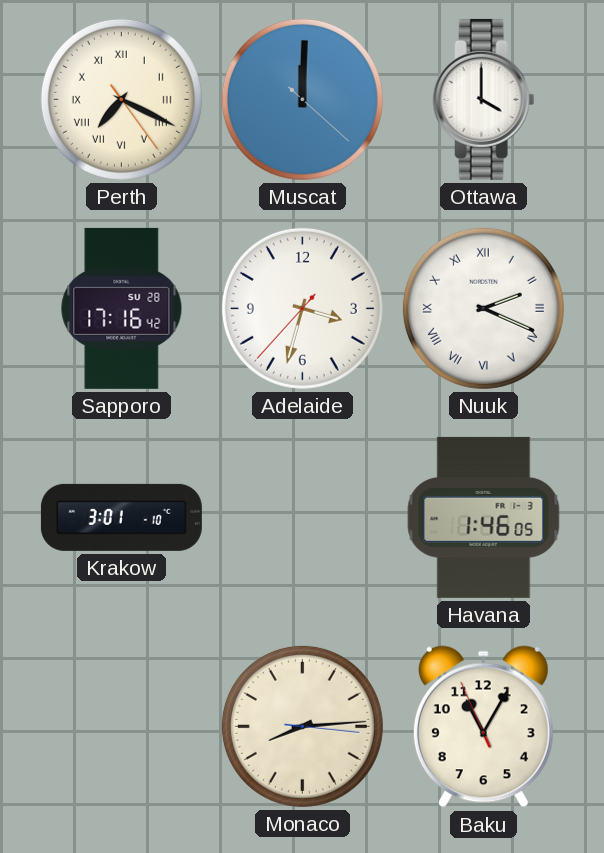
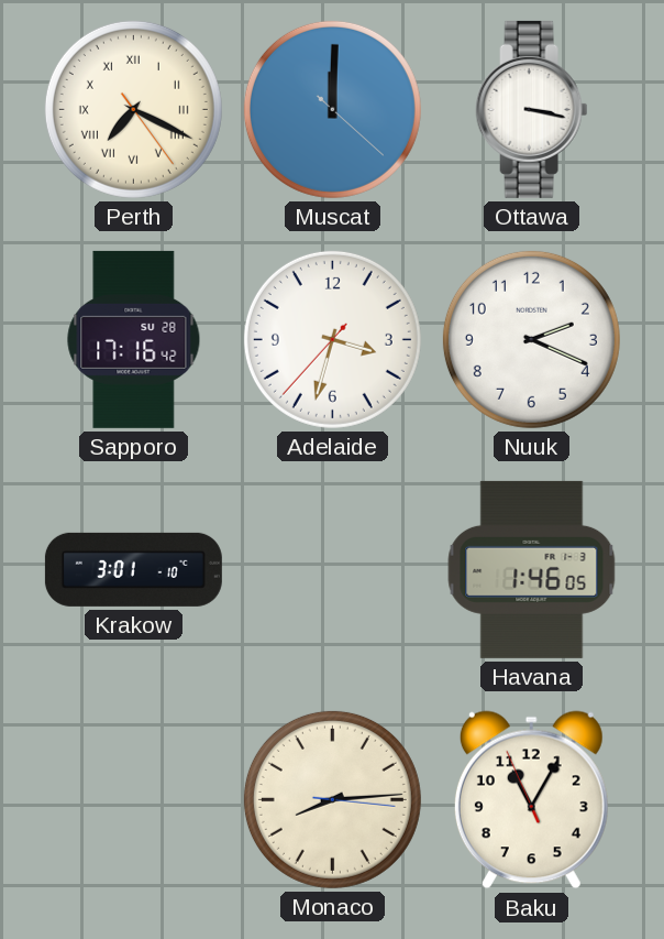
Ottawa: 4:00 -> 3:17 (532, 109)
Nuuk numerals: Roman -> Arabic (531, 339)
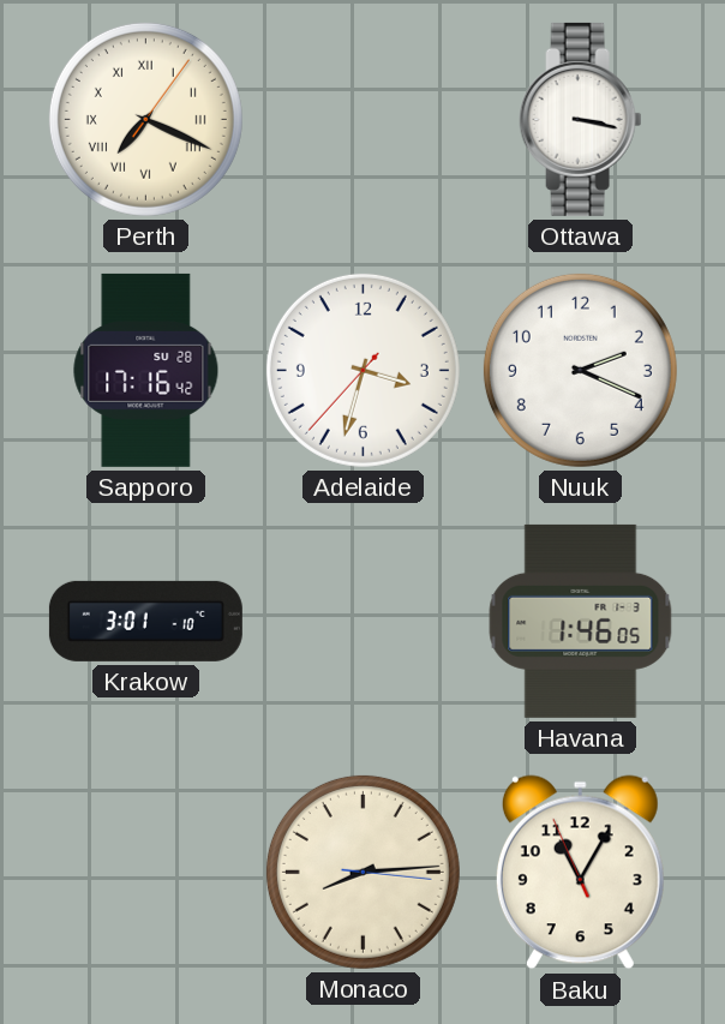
Perth: 7:19:24 -> 7:19:06 (145, 119)
Muscat: 12:00 -> none (332, 109)
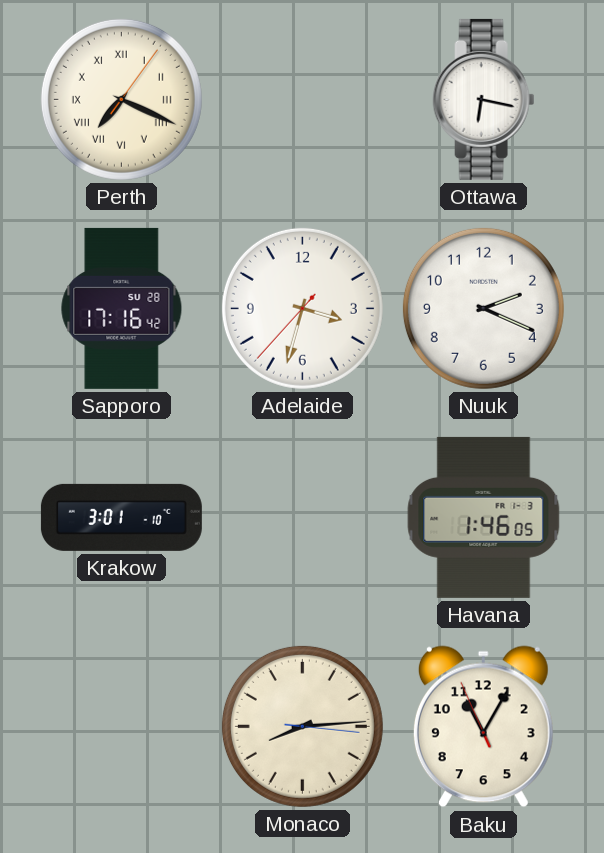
Ottawa: 3:17 -> 6:17 (484, 99)
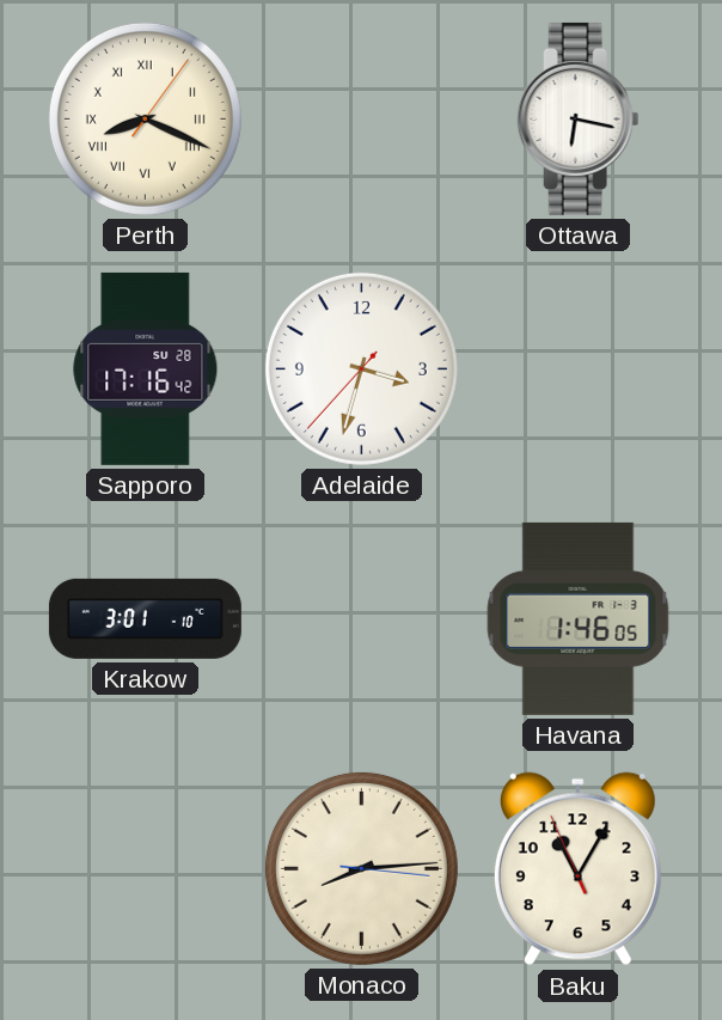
Perth: 7:19 -> 8:19 (145, 118)
Nuuk: 2:19 -> none (483, 308)
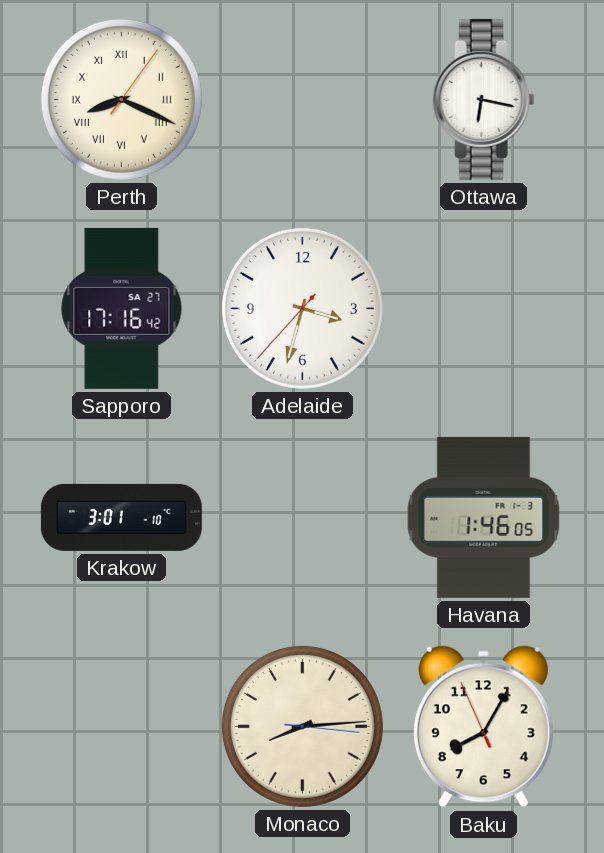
Sapporo date: SU 28 -> SA 27 (122, 308)
Baku: 11:04 -> 8:04 (483, 727)
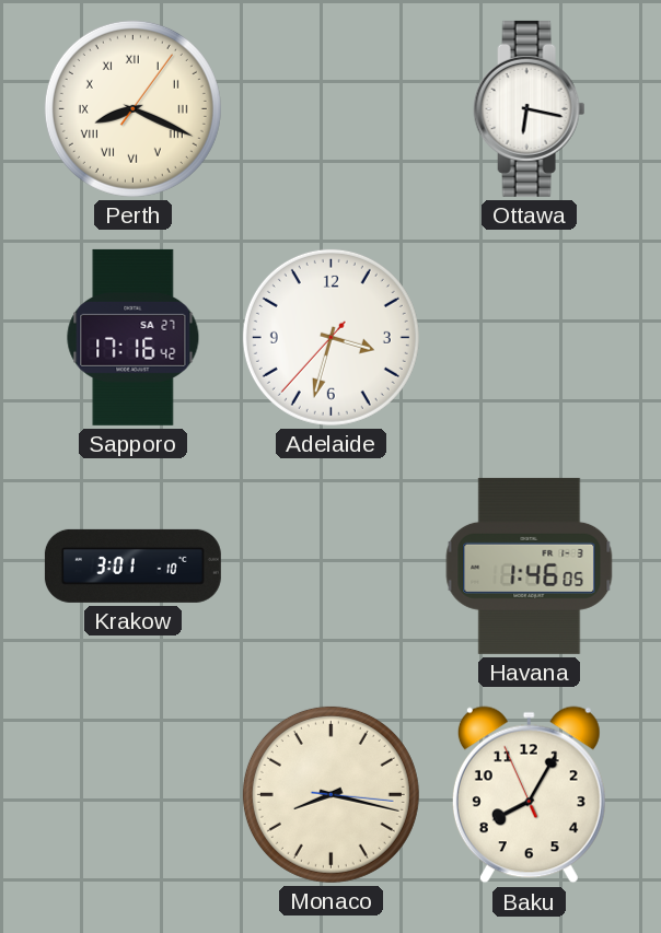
Monaco: 8:14 -> 8:17 (330, 794)
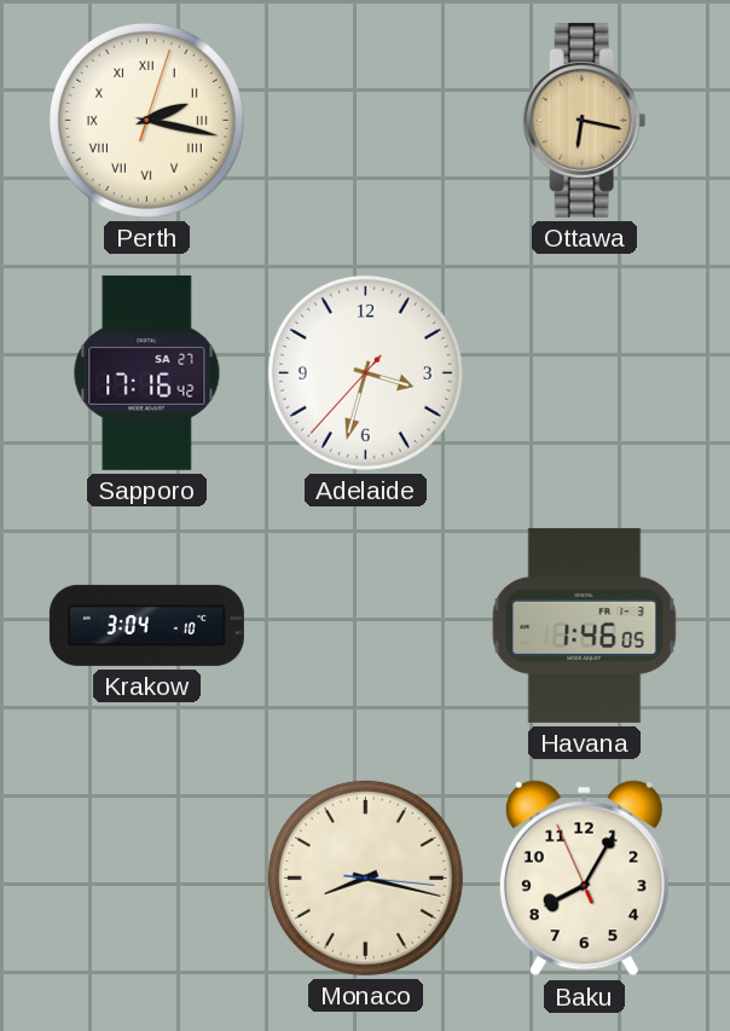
Perth: 8:19 -> 2:17 (146, 120)
Ottawa dial: white -> champagne (585, 120)
Krakow: 3:01 -> 3:04 (146, 625)
